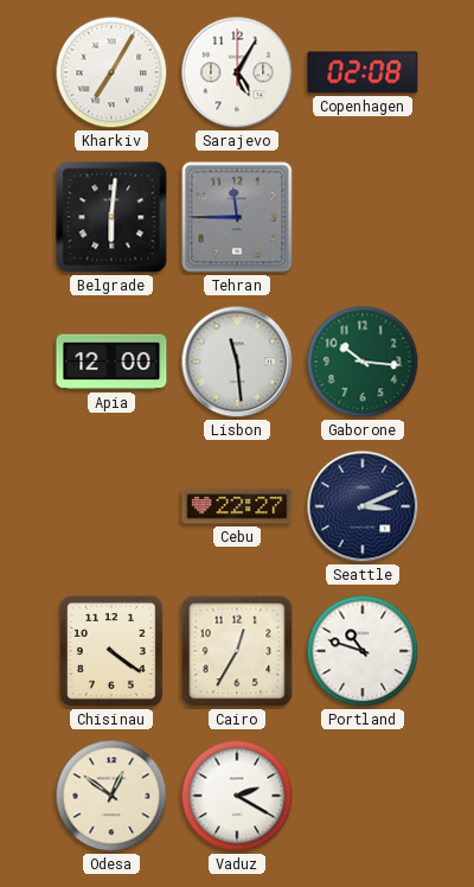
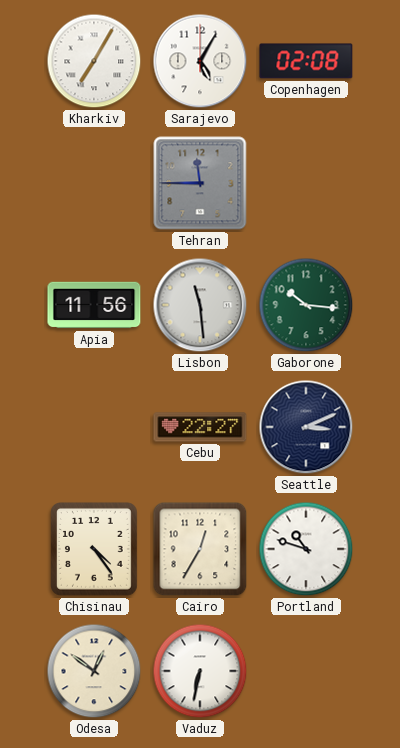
Belgrade: 6:01 -> none (111, 217)
Apia: 12:00 -> 11:56 (94, 305)
Chisinau: 4:21 -> 4:24 (95, 550)
Vaduz: 2:20 -> 6:32 (200, 671)
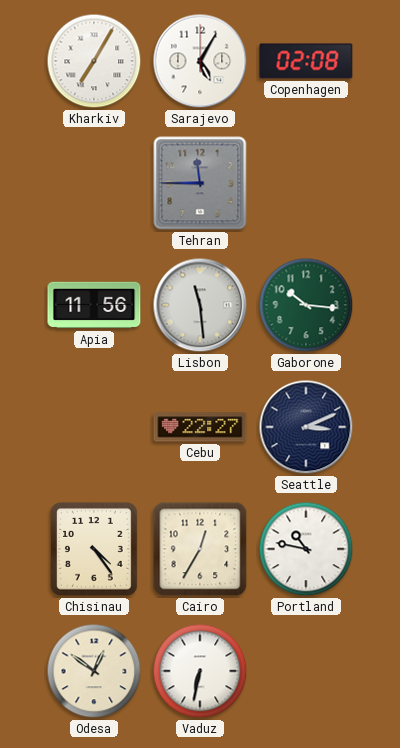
Portland: 10:48 -> 10:47 (306, 549)
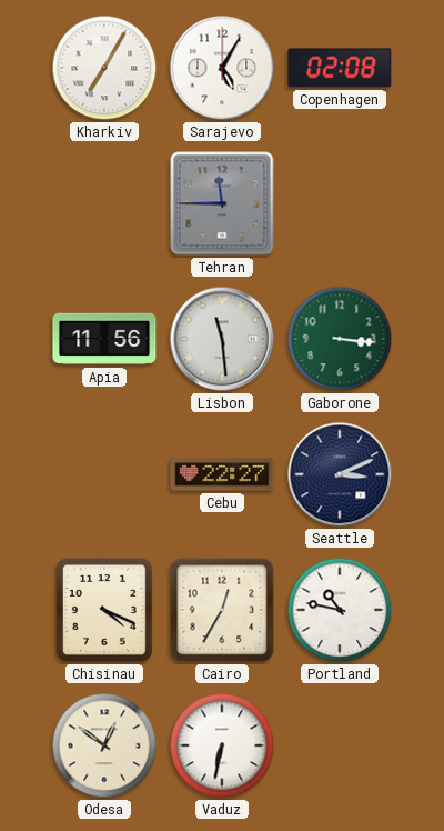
Gaborone: 10:16 -> 3:16 (340, 339)
Chisinau: 4:24 -> 4:19 (105, 611)
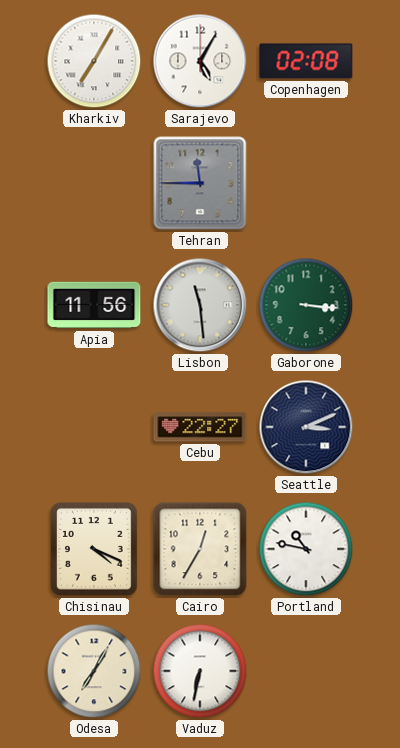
Odesa: 12:51 -> 7:05 (94, 671)
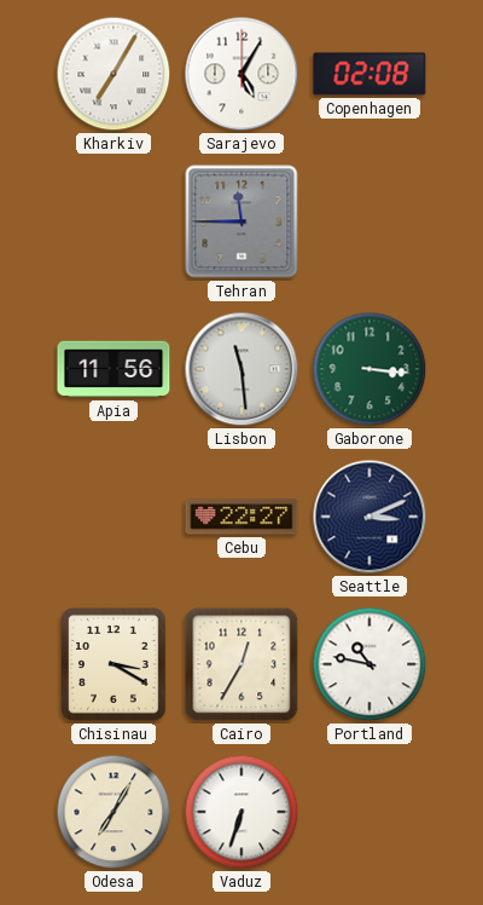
Chisinau: 4:19 -> 3:20 (115, 665)
Vaduz: 6:32 -> 6:33 (241, 812)
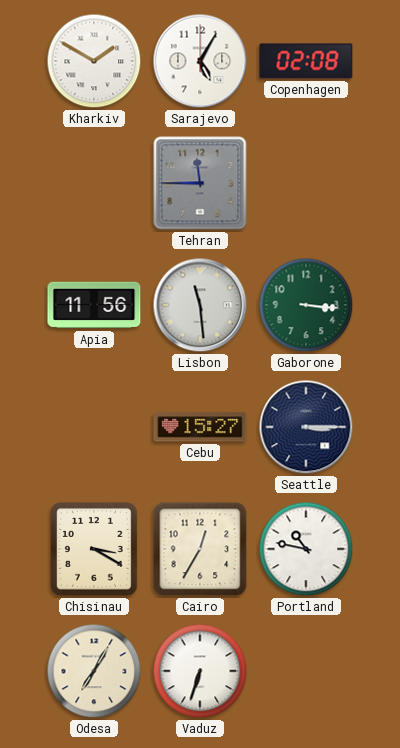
Kharkiv: 7:05 -> 1:50 (94, 61)
Cebu: 22:27 -> 15:27 (200, 427)
Seattle: 3:11 -> 3:15 (306, 427)
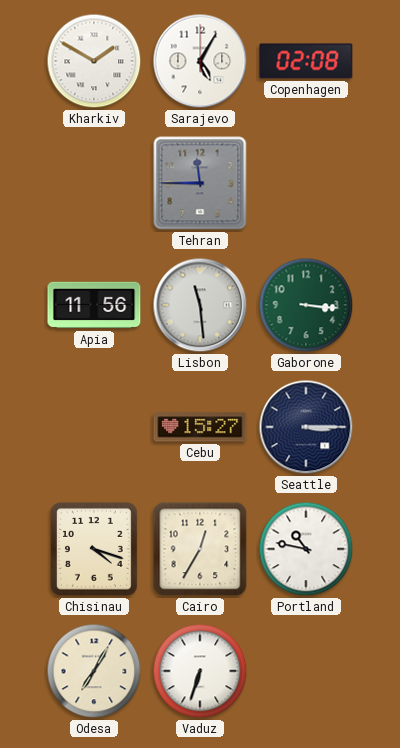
Chisinau: 3:20 -> 4:18 (95, 550)
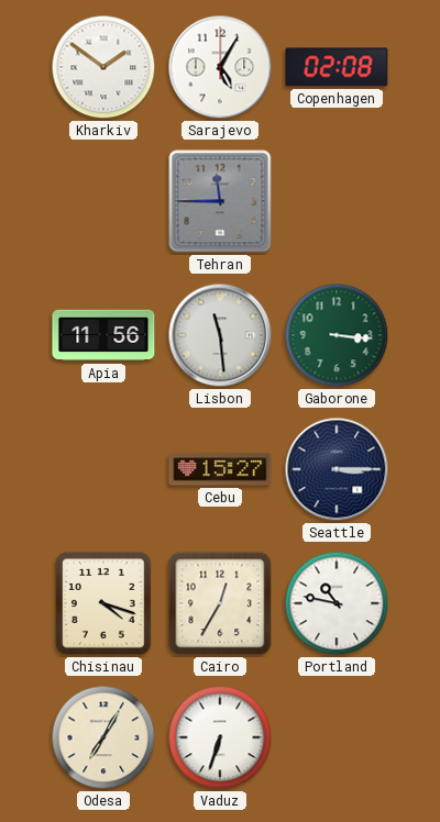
Kharkiv: 1:50 -> 1:51 (103, 67)
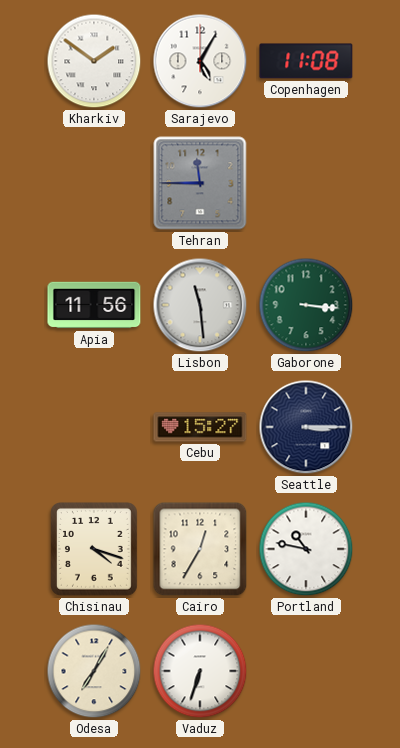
Copenhagen: 02:08 -> 11:08 (306, 61)
